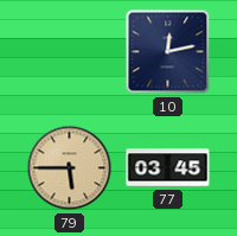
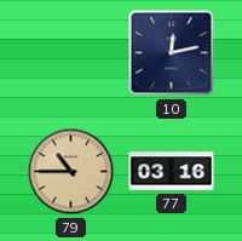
79: 5:45 -> 10:45 (71, 172)
77: 03:45 -> 03:16 (172, 172)
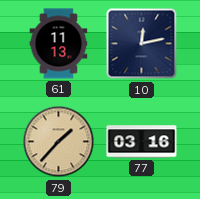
61: none -> 11:13 (59, 44)
79: 10:45 -> 1:37 (59, 142)
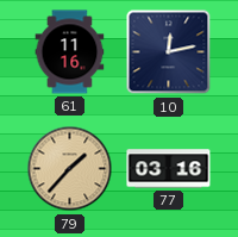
61: 11:13 -> 11:16 (70, 52)
